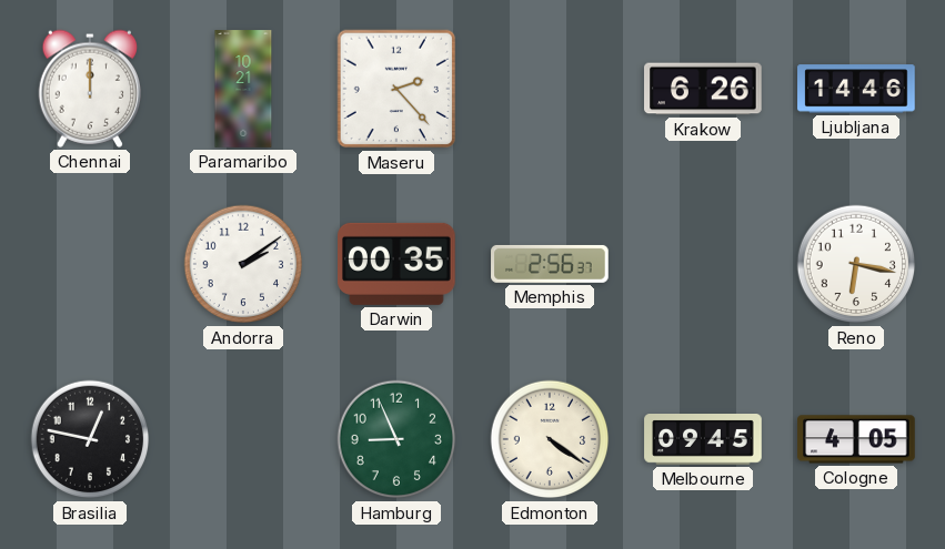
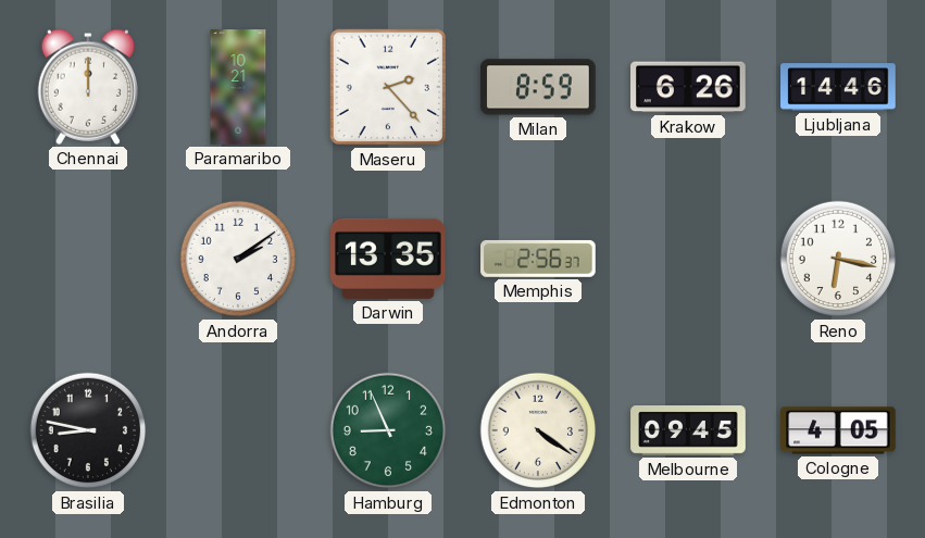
Milan: none -> 8:59 (538, 87)
Darwin: 00:35 -> 13:35 (389, 259)
Brasilia: 12:47 -> 8:47 (88, 430)
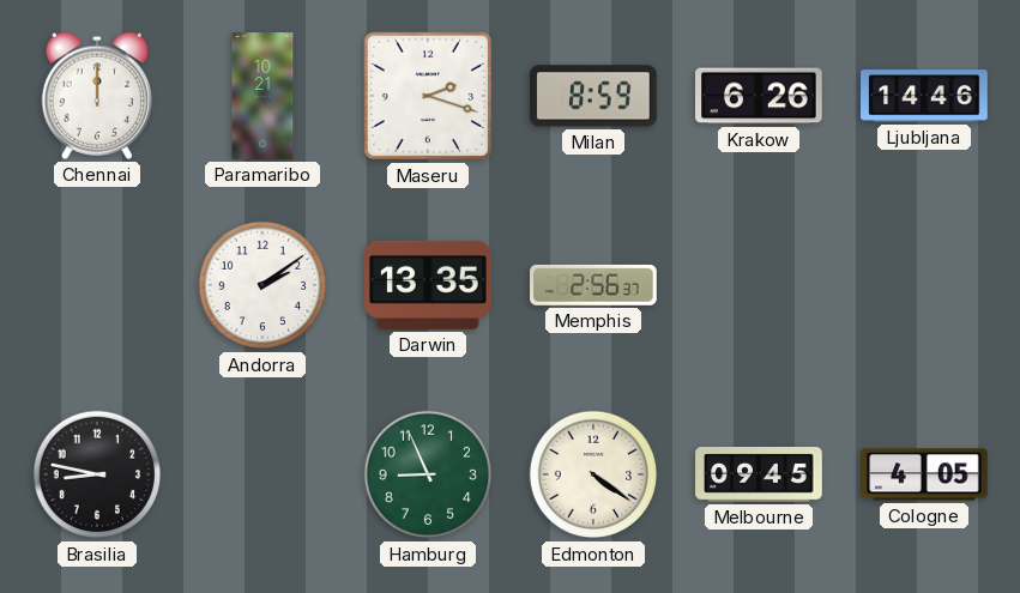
Maseru: 2:23 -> 2:18 (428, 96)
Reno: 6:17 -> none (838, 259)
